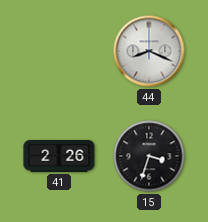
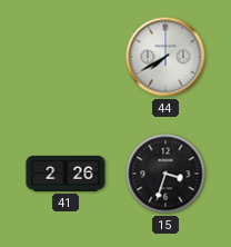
44: 8:19 -> 7:40 (165, 57)
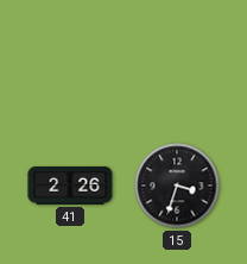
44: 7:40 -> none (165, 57)
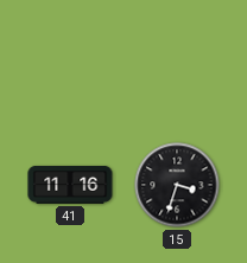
41: 2:26 -> 11:16 (70, 185)
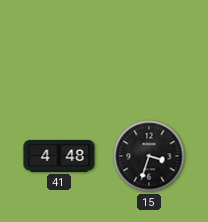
41: 11:16 -> 4:48 (59, 156)
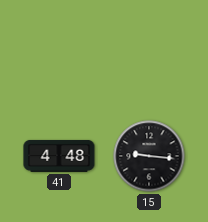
15: 3:33 -> 9:16 (149, 156)
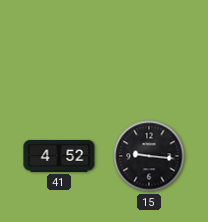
41: 4:48 -> 4:52 (59, 156)
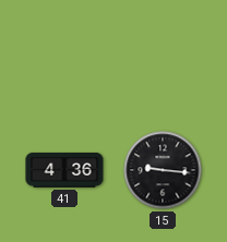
41: 4:52 -> 4:36 (64, 170)
